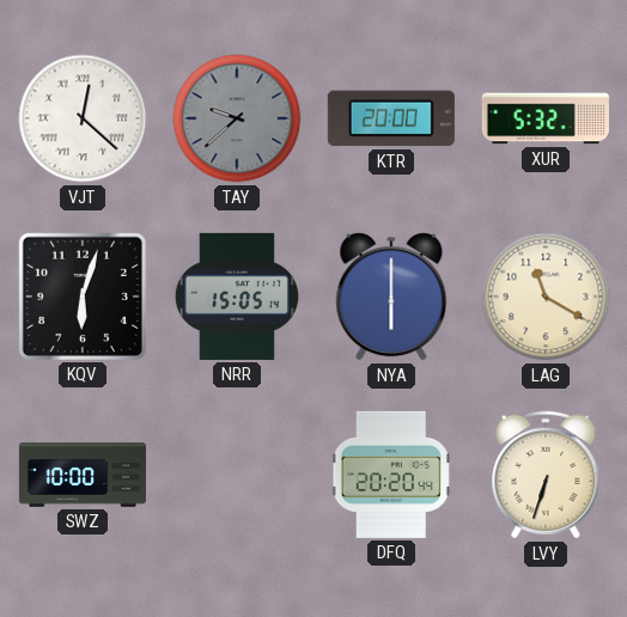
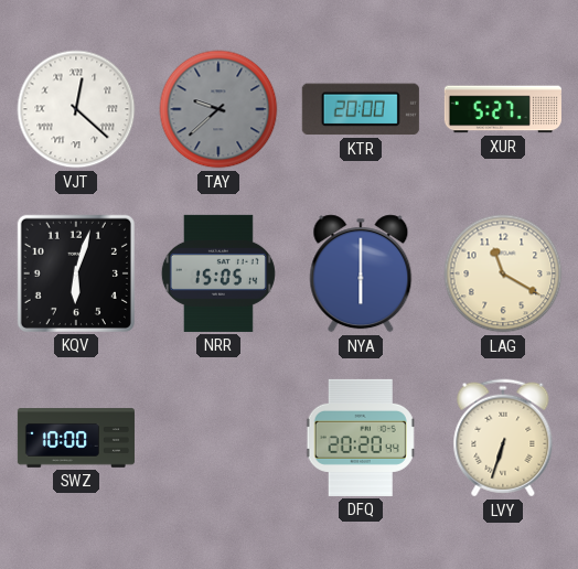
XUR: 5:32 -> 5:27 (503, 109)
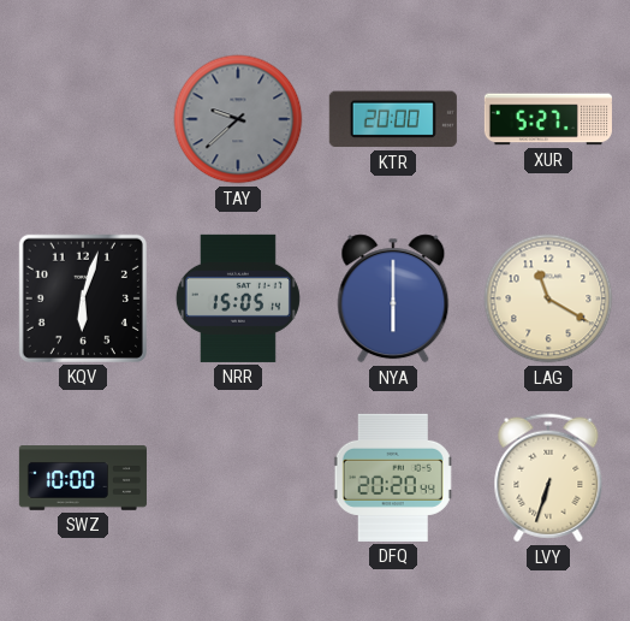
VJT: 12:22 -> none (76, 109)
